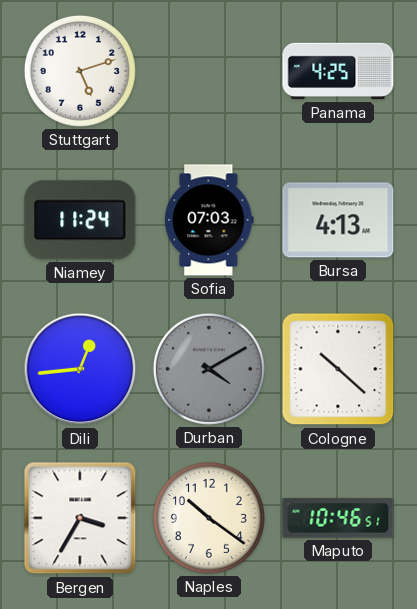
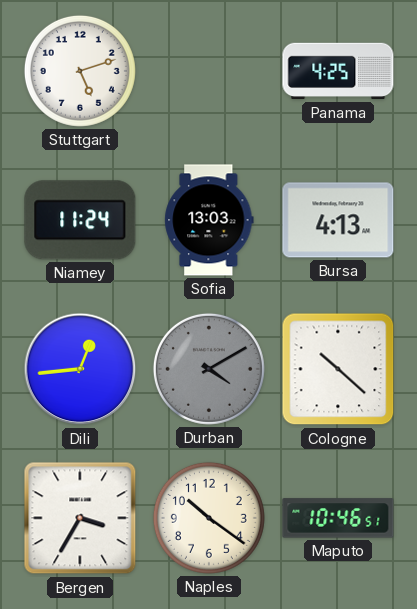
Sofia: 07:03 -> 13:03 (209, 220)
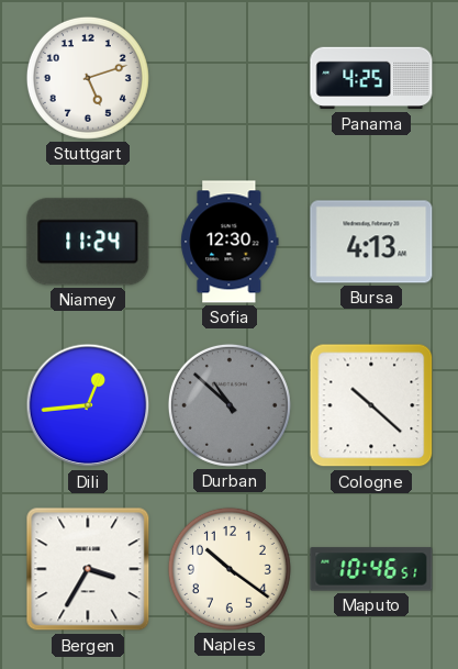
Sofia: 13:03 -> 12:30 (230, 242)
Durban: 4:10 -> 10:52 (230, 405)
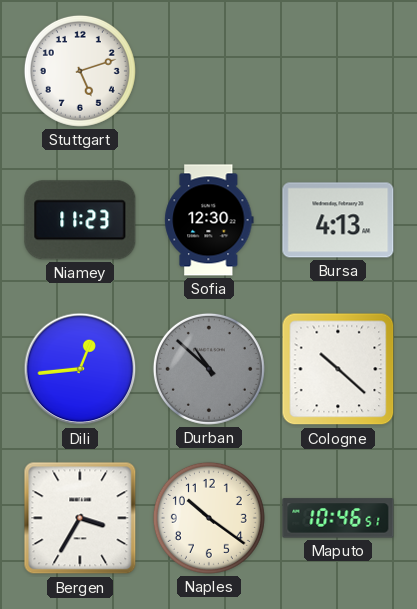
Panama: 4:25 -> none (371, 78)
Niamey: 11:24 -> 11:23 (80, 220)
